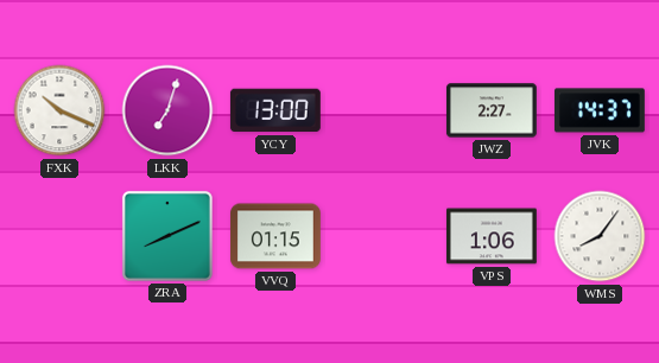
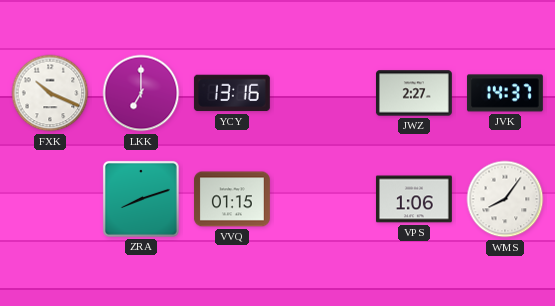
LKK: 7:03 -> 7:00 (141, 93)
YCY: 13:00 -> 13:16 (232, 93)
ZRA: 8:11 -> 8:12 (141, 199)
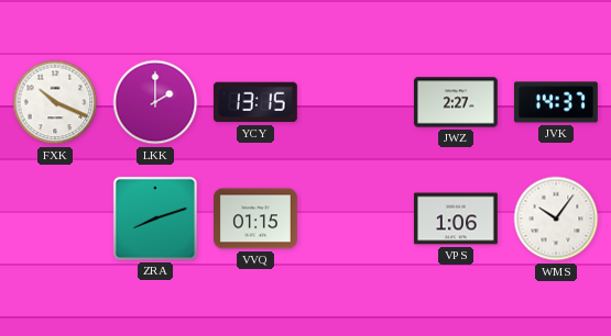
LKK: 7:00 -> 2:00 (155, 102)
YCY: 13:16 -> 13:15 (255, 102)
WMS: 8:06 -> 10:06 (556, 219)
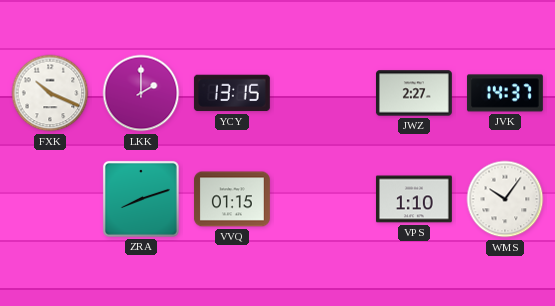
VPS: 1:06 -> 1:10 (414, 199)
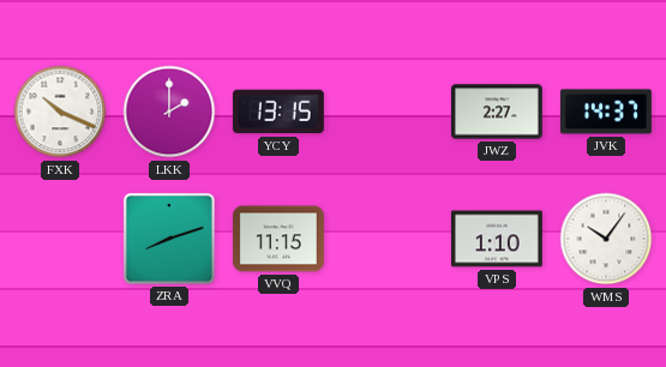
VVQ: 01:15 -> 11:15 (278, 239)
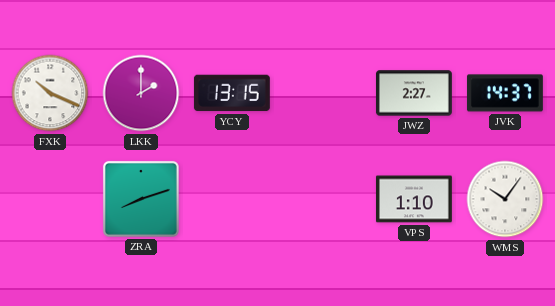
VVQ: 11:15 -> none (278, 239)
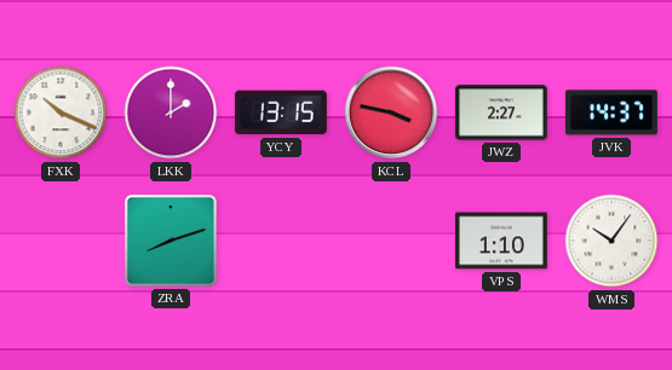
KCL: none -> 3:47 (391, 112)
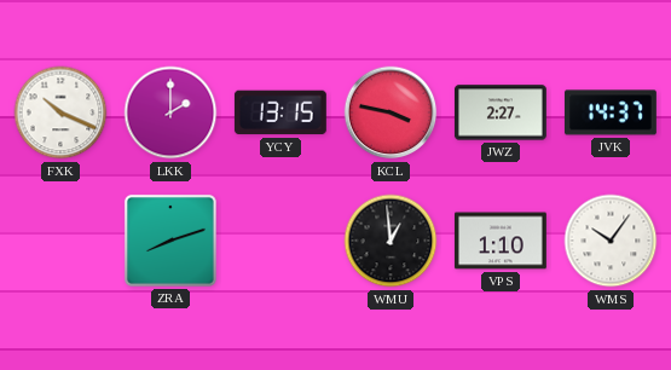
WMU: none -> 12:59 (391, 241)
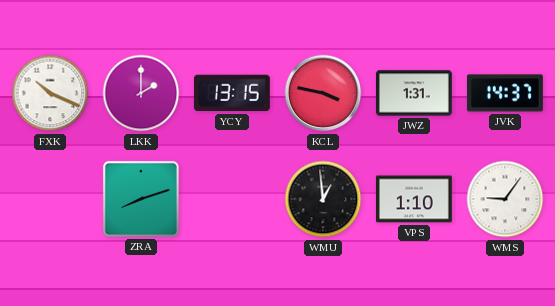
JWZ: 2:27 -> 1:31 (414, 93)
WMS: 10:06 -> 9:06 (505, 199)
